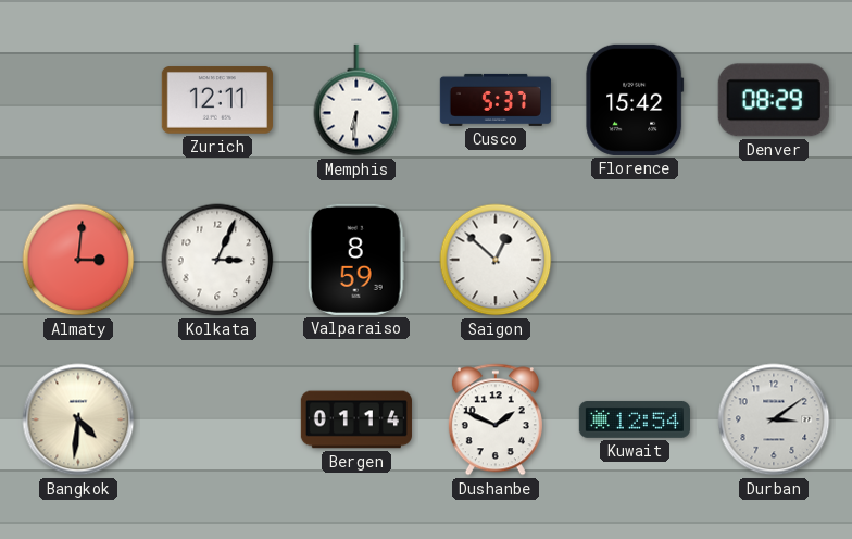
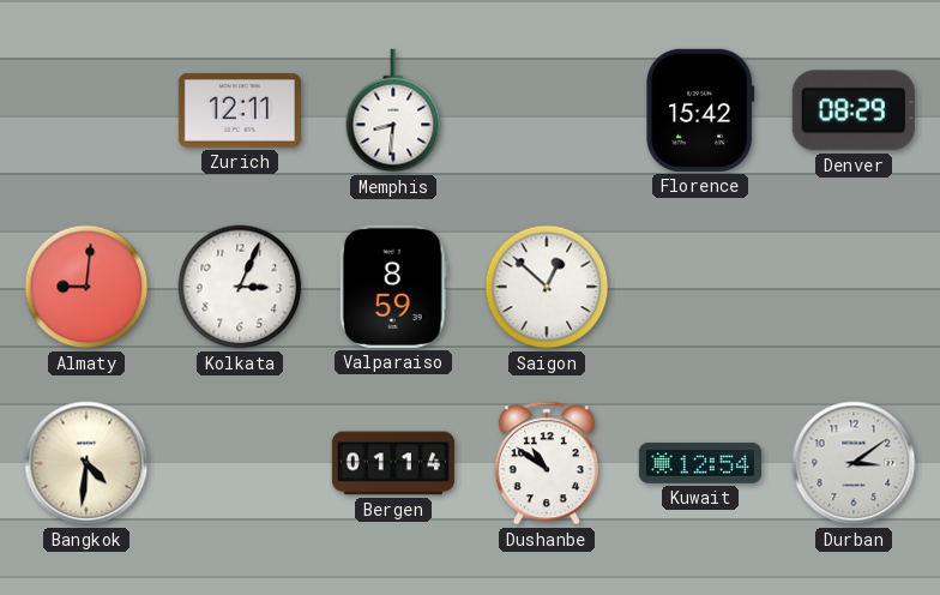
Memphis: 6:31 -> 8:31 (393, 110)
Cusco: 5:37 -> none (496, 100)
Almaty: 3:01 -> 9:01 (86, 287)
Dushanbe: 1:49 -> 10:51 (547, 463)
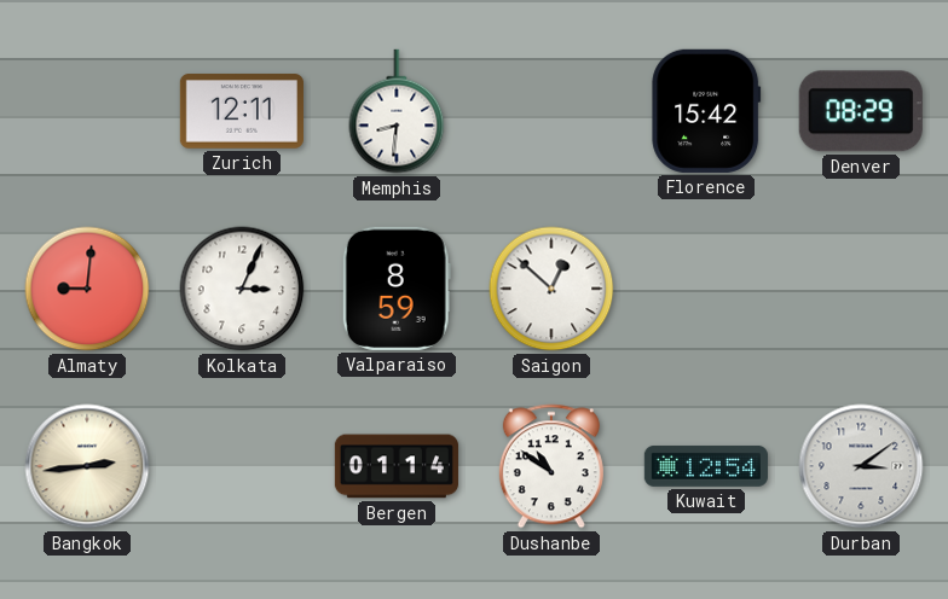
Bangkok: 4:31 -> 2:44 (87, 466)
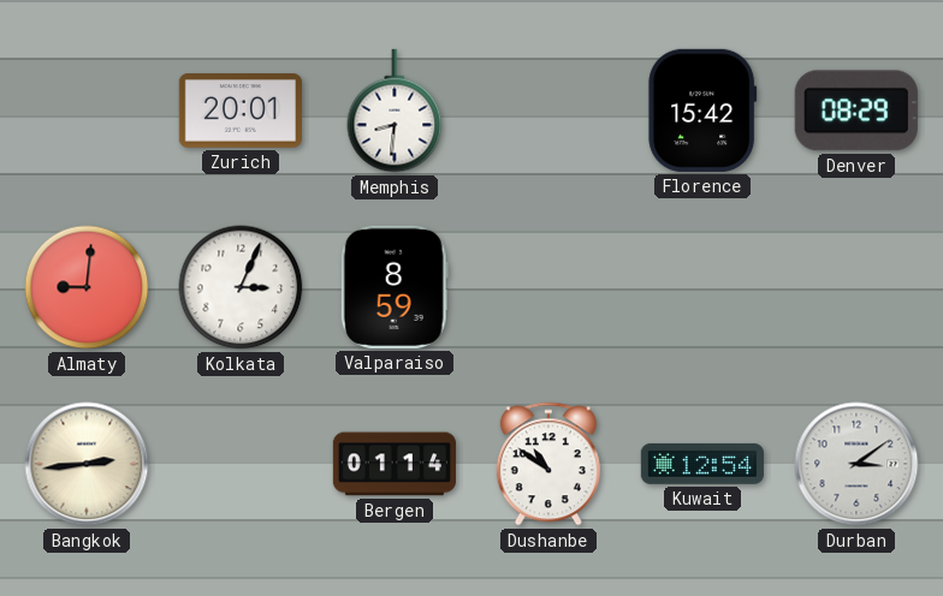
Zurich: 12:11 -> 20:01 (241, 111)
Saigon: 12:52 -> none (551, 289)
